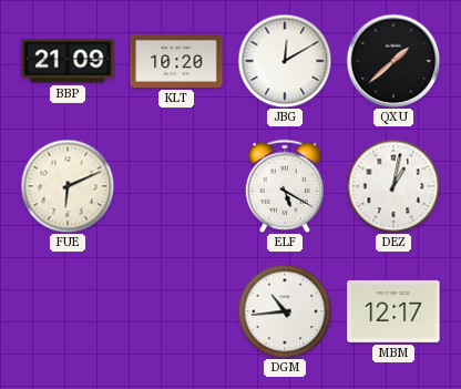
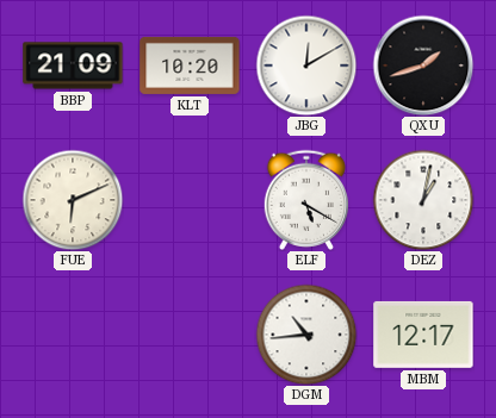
QXU: 1:38 -> 1:42 (423, 65)
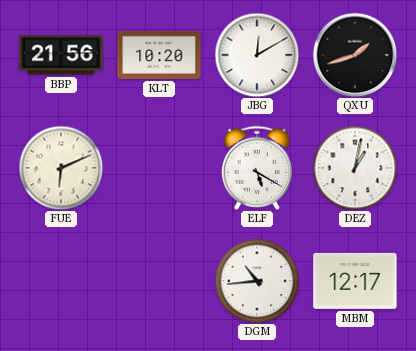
BBP: 21:09 -> 21:56 (61, 55)
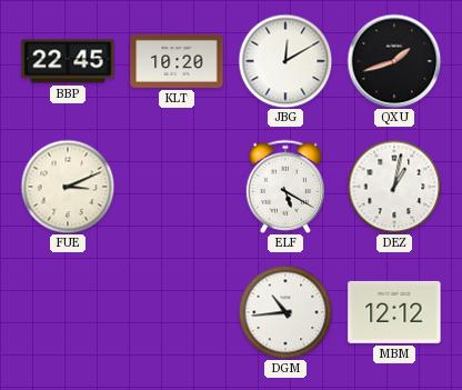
BBP: 21:56 -> 22:45 (68, 61)
FUE: 6:11 -> 3:11 (68, 187)
MBM: 12:17 -> 12:12 (394, 312)
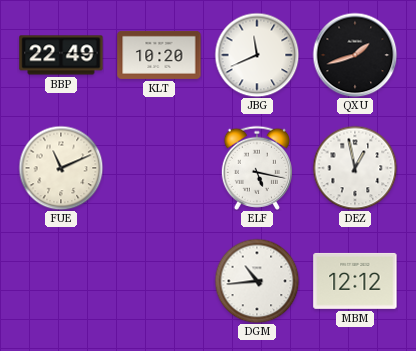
BBP: 22:45 -> 22:49 (61, 55)
JBG: 12:10 -> 11:41 (257, 55)
FUE: 3:11 -> 11:11 (61, 168)
ELF: 5:20 -> 5:17 (256, 168)
DEZ: 1:02 -> 12:58 (355, 168)
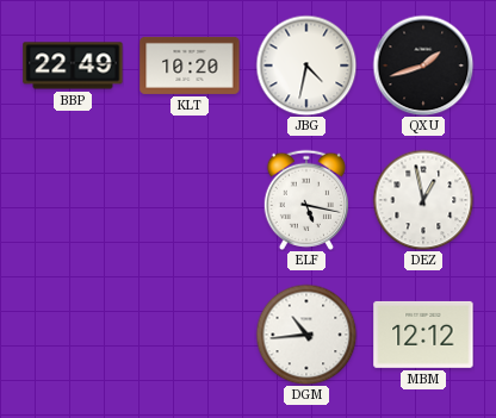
JBG: 11:41 -> 4:32 (306, 65)
FUE: 11:11 -> none (61, 168)
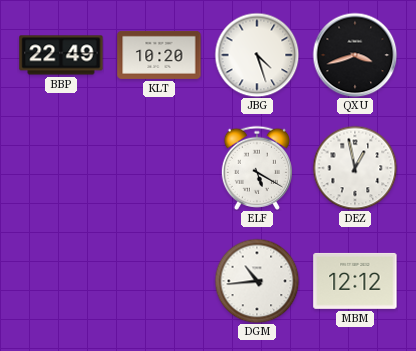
JBG: 4:32 -> 4:27 (257, 55)
QXU: 1:42 -> 3:42 (355, 55)
ELF: 5:17 -> 5:20 (256, 168)
